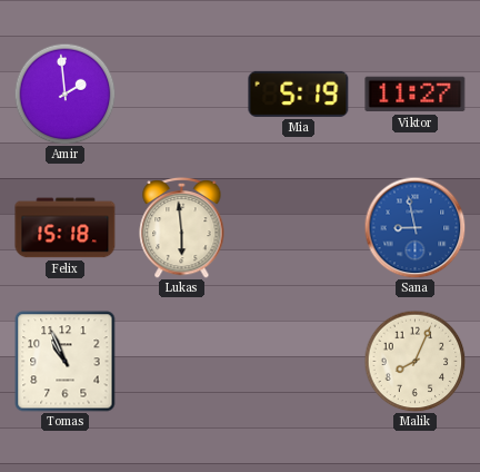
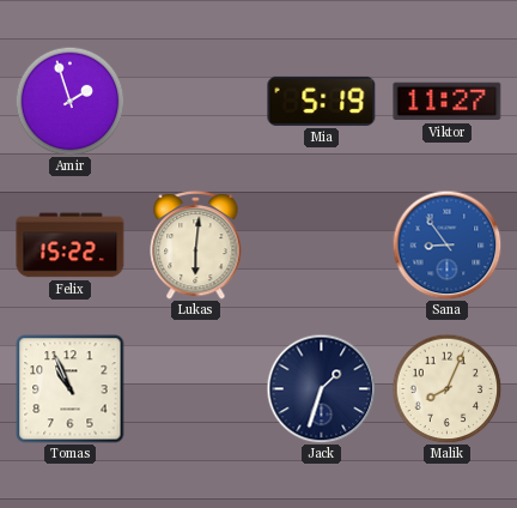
Amir: 1:59 -> 1:57 (69, 101)
Felix: 15:18 -> 15:22 (71, 246)
Lukas: 5:59 -> 6:01 (196, 244)
Sana: 8:58 -> 8:54 (446, 244)
Jack: none -> 1:33 (321, 388)
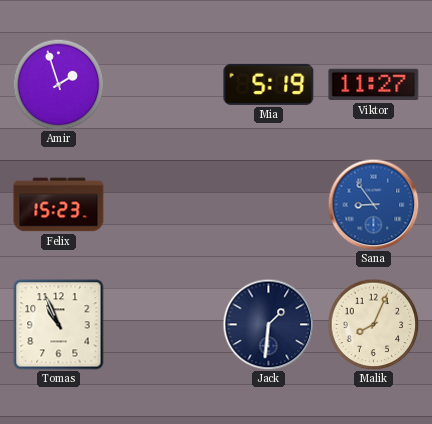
Felix: 15:22 -> 15:23 (59, 205)
Lukas: 6:01 -> none (196, 244)
Jack: 1:33 -> 1:31 (268, 324)
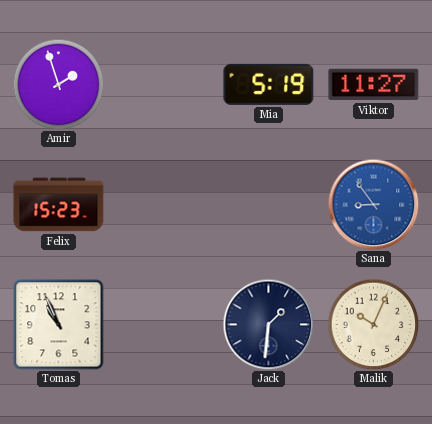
Malik: 8:04 -> 10:04 (373, 324)
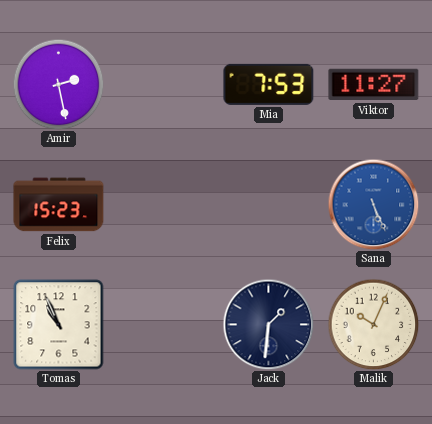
Amir: 1:57 -> 2:28 (58, 84)
Mia: 5:19 -> 7:53 (269, 84)
Sana: 8:54 -> 5:26 (373, 204)
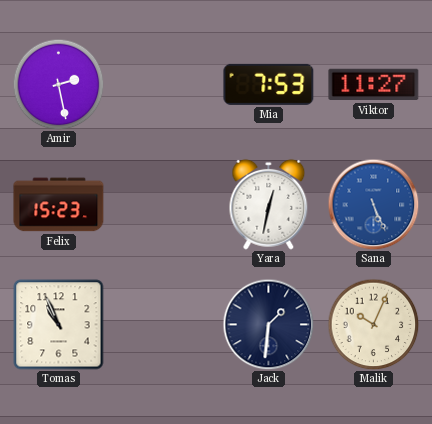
Yara: none -> 12:32 (269, 204)
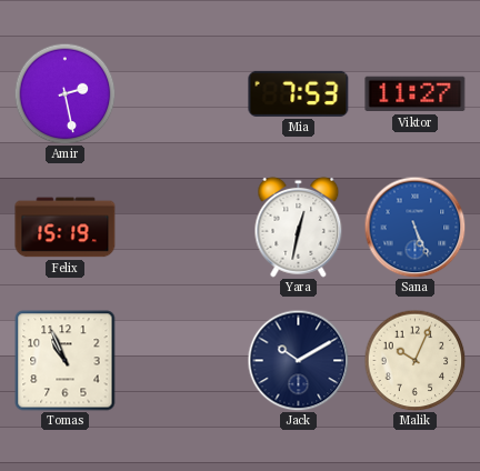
Felix: 15:23 -> 15:19 (66, 228)
Jack: 1:31 -> 10:10 (298, 360)
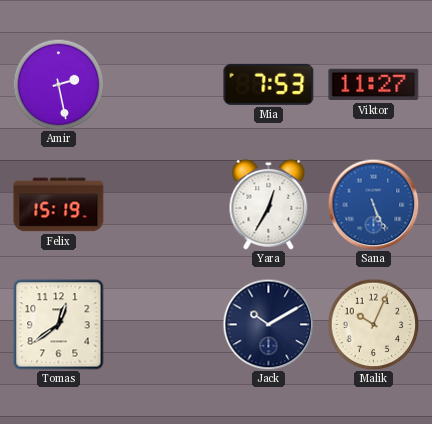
Yara: 12:32 -> 12:35 (269, 204)
Tomas: 10:56 -> 12:39 (59, 325)
